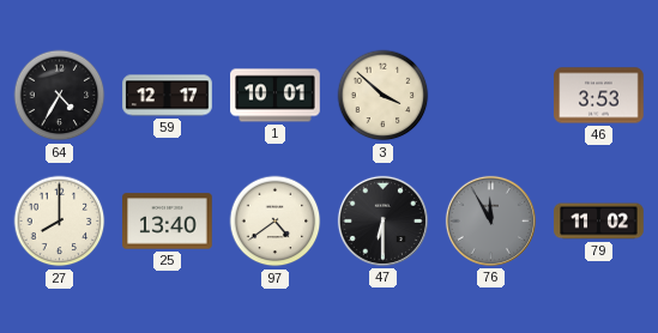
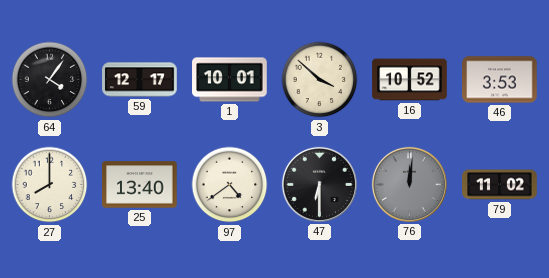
64: 4:35 -> 4:06 (50, 80)
16: none -> 10:52 (410, 80)
76: 11:55 -> 12:01 (409, 184)
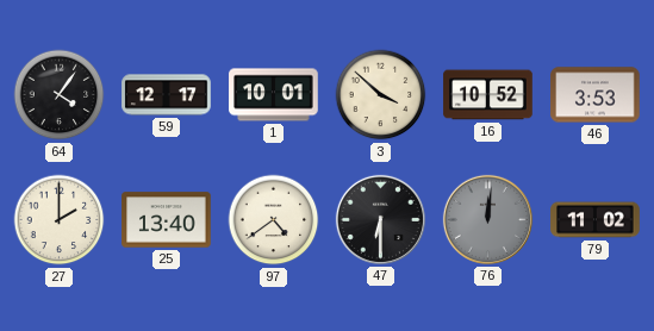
27: 8:00 -> 2:00 (60, 220)
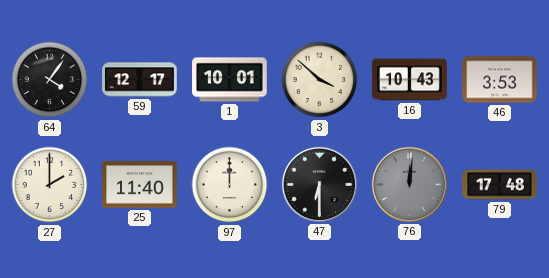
16: 10:52 -> 10:43 (410, 80)
25: 13:40 -> 11:40 (140, 185)
97: 4:39 -> 12:00 (230, 185)
79: 11:02 -> 17:48 (500, 185)
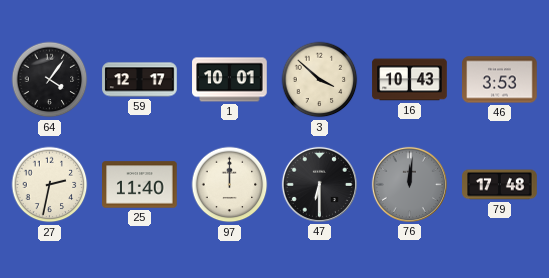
27: 2:00 -> 2:32 (50, 185)
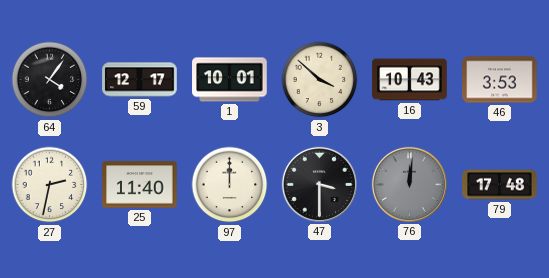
47: 6:30 -> 3:30 (319, 184)
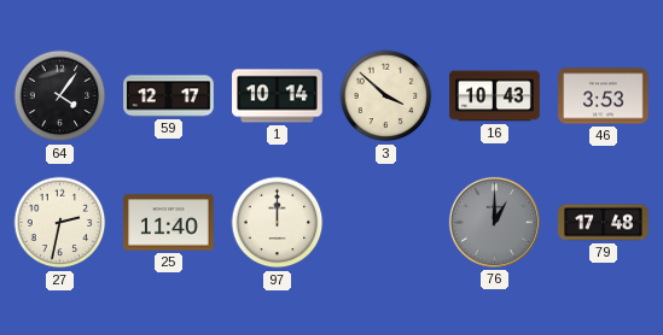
1: 10:01 -> 10:14 (278, 96)
47: 3:30 -> none (319, 184)
76: 12:01 -> 1:00 (494, 222)
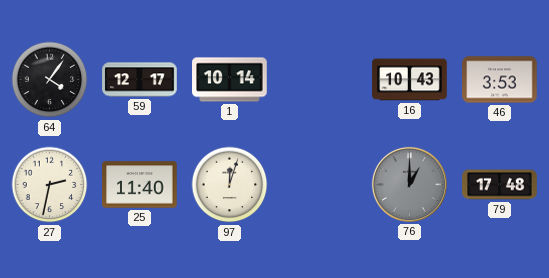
3: 3:52 -> none (386, 96)
97: 12:00 -> 12:03 (230, 185)
